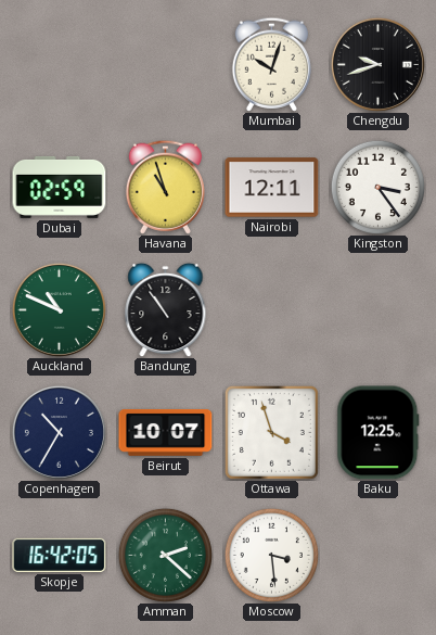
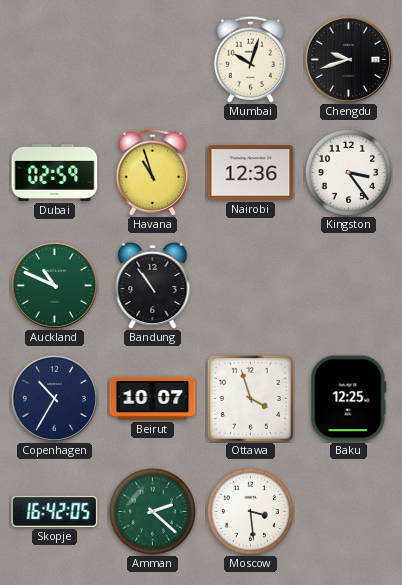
Nairobi: 12:11 -> 12:36 (251, 173)
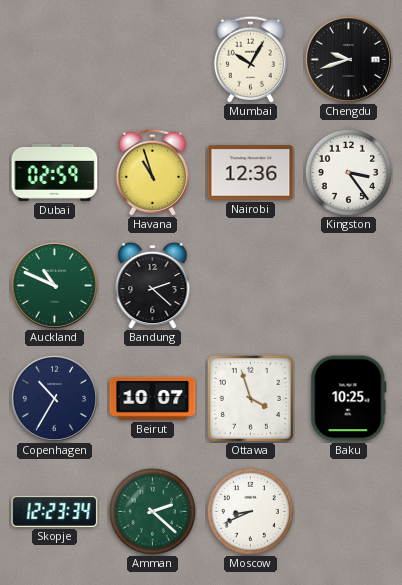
Mumbai: 10:03 -> 10:05 (250, 59)
Bandung: 10:54 -> 2:22 (153, 285)
Baku: 12:25 -> 10:25 (349, 399)
Skopje: 16:42 -> 12:23 (55, 511)
Moscow: 3:29 -> 8:41 (250, 511)
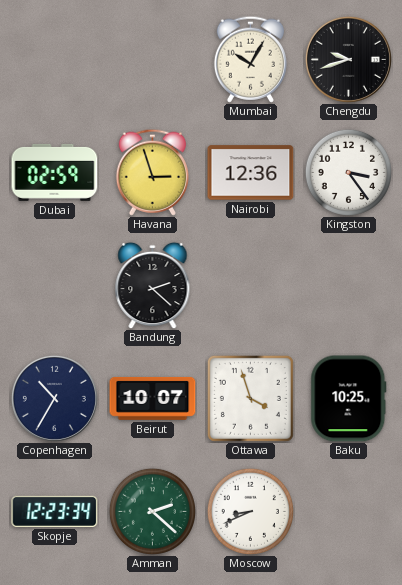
Havana: 10:57 -> 2:57 (152, 172)
Auckland: 10:49 -> none (54, 285)
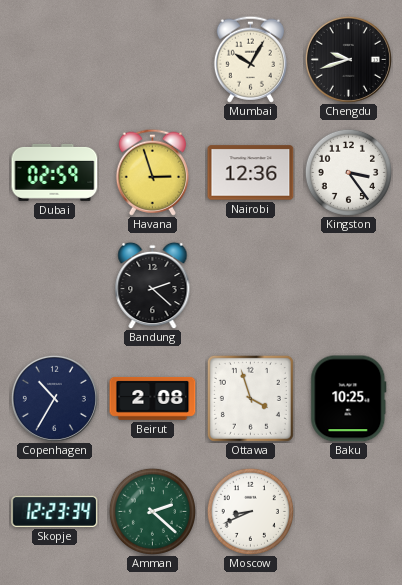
Beirut: 10:07 -> 2:08 (153, 398)
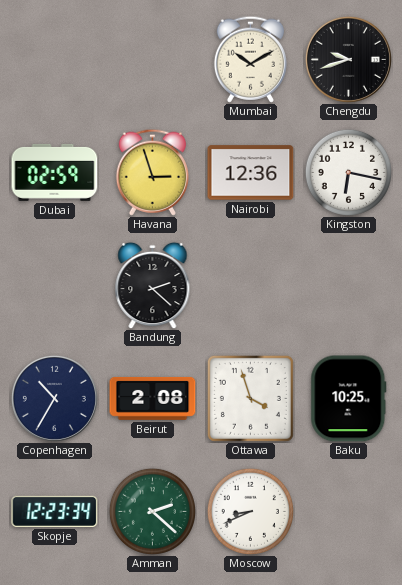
Mumbai: 10:05 -> 10:10 (250, 59)
Kingston: 3:24 -> 6:17 (348, 172)
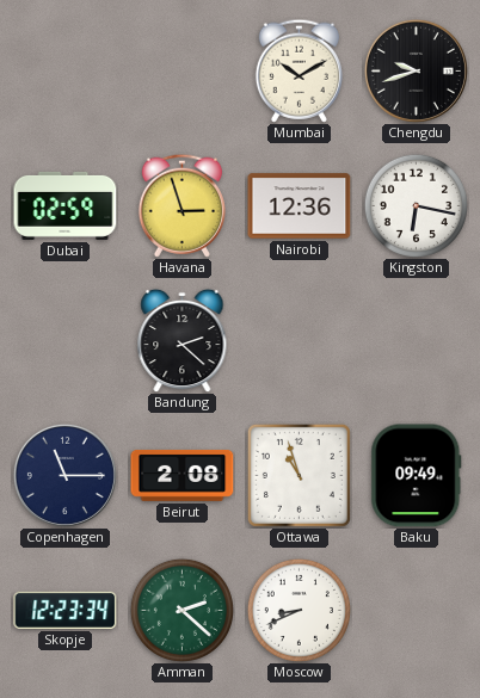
Copenhagen: 10:35 -> 11:15 (64, 475)
Ottawa: 3:57 -> 10:57 (299, 475)
Baku: 10:25 -> 09:49 (417, 476)
